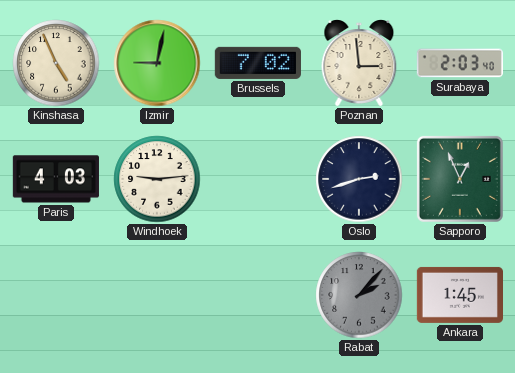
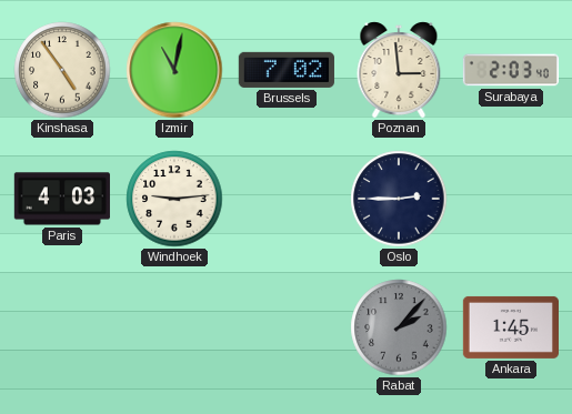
Kinshasa: 4:56 -> 4:54 (62, 70)
Izmir: 9:02 -> 11:02 (174, 70)
Oslo: 2:42 -> 2:45 (399, 199)
Sapporo: 12:56 -> none (460, 179)
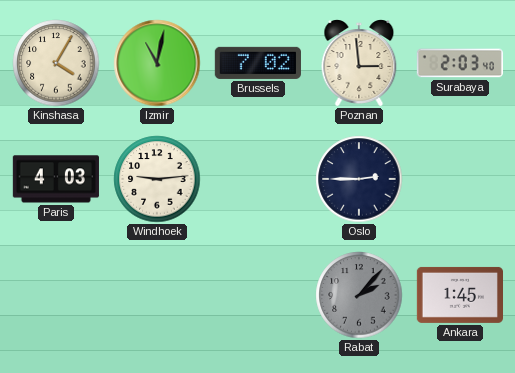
Kinshasa: 4:54 -> 4:05 (56, 63)
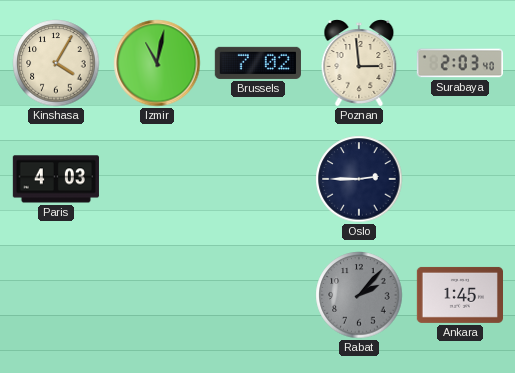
Windhoek: 9:14 -> none (157, 179)
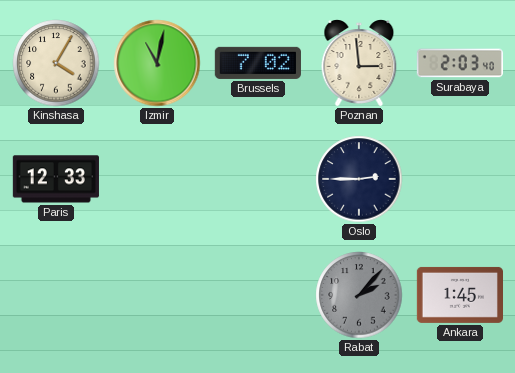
Paris: 4:03 -> 12:33 (56, 179)
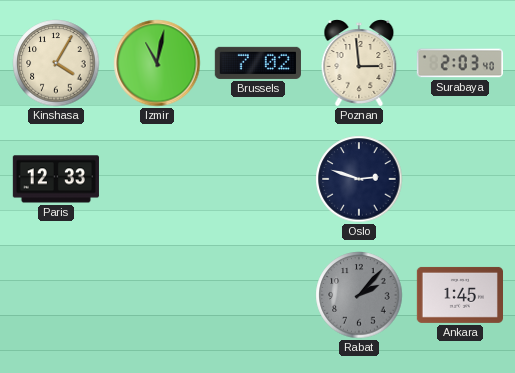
Oslo: 2:45 -> 2:48 (359, 179)
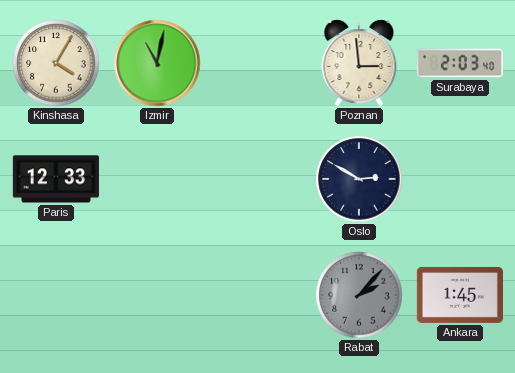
Brussels: 7:02 -> none (258, 63)
Oslo: 2:48 -> 2:50 (359, 179)
